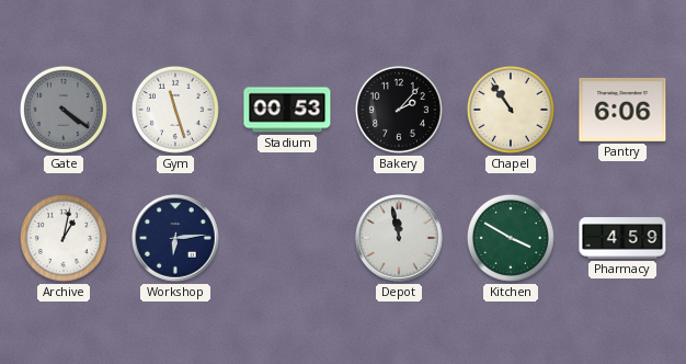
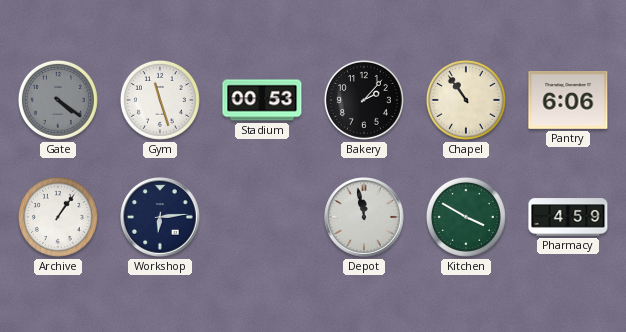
Archive: 1:02 -> 1:06 (58, 217)
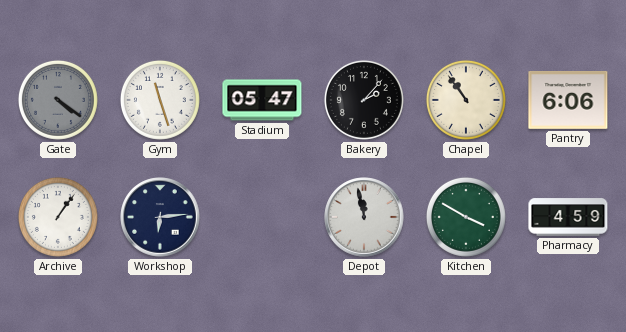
Stadium: 00:53 -> 05:47 (262, 100)
